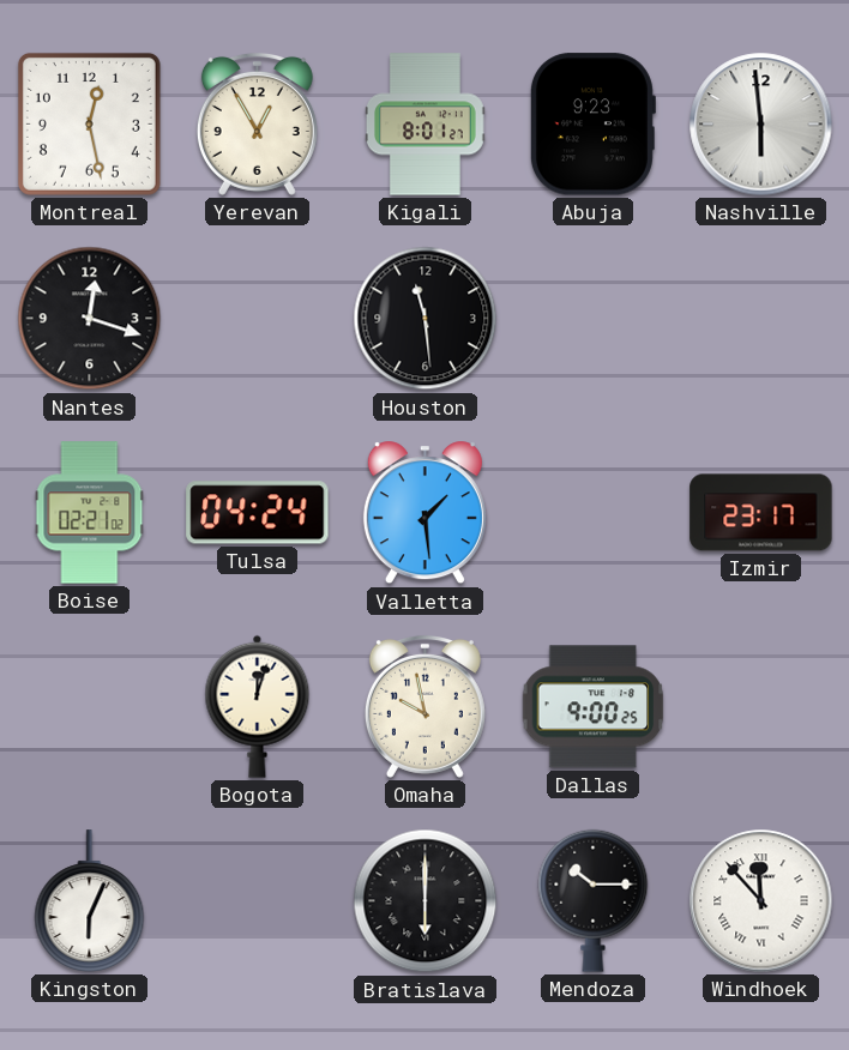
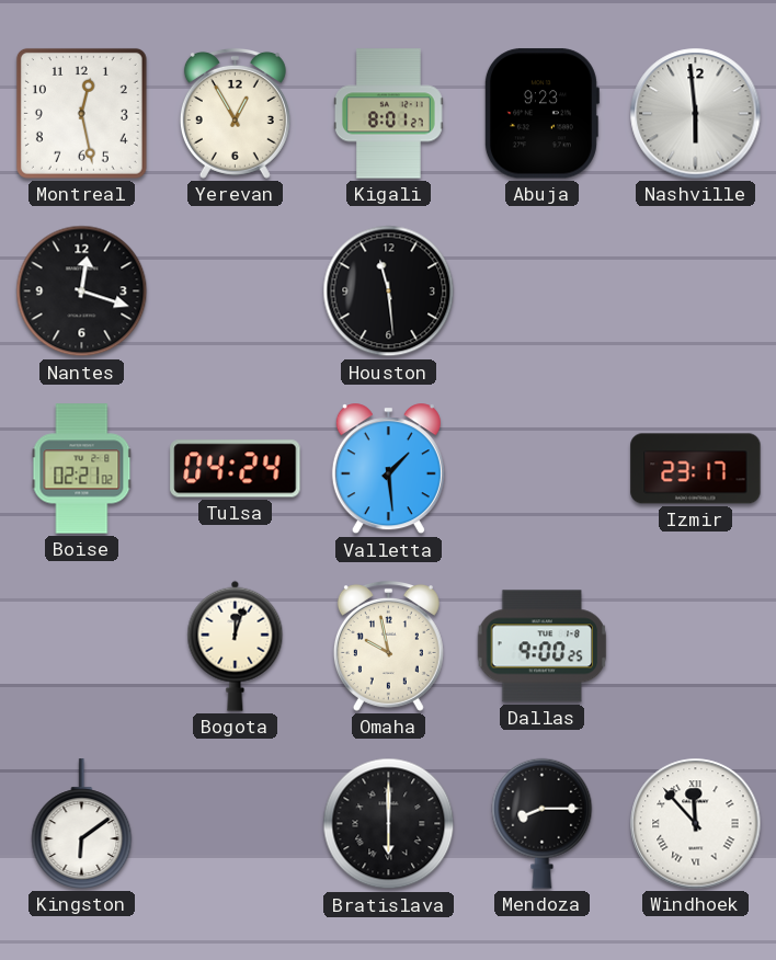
Kingston: 6:04 -> 6:09 (82, 824)
Mendoza: 10:15 -> 8:15 (543, 823)
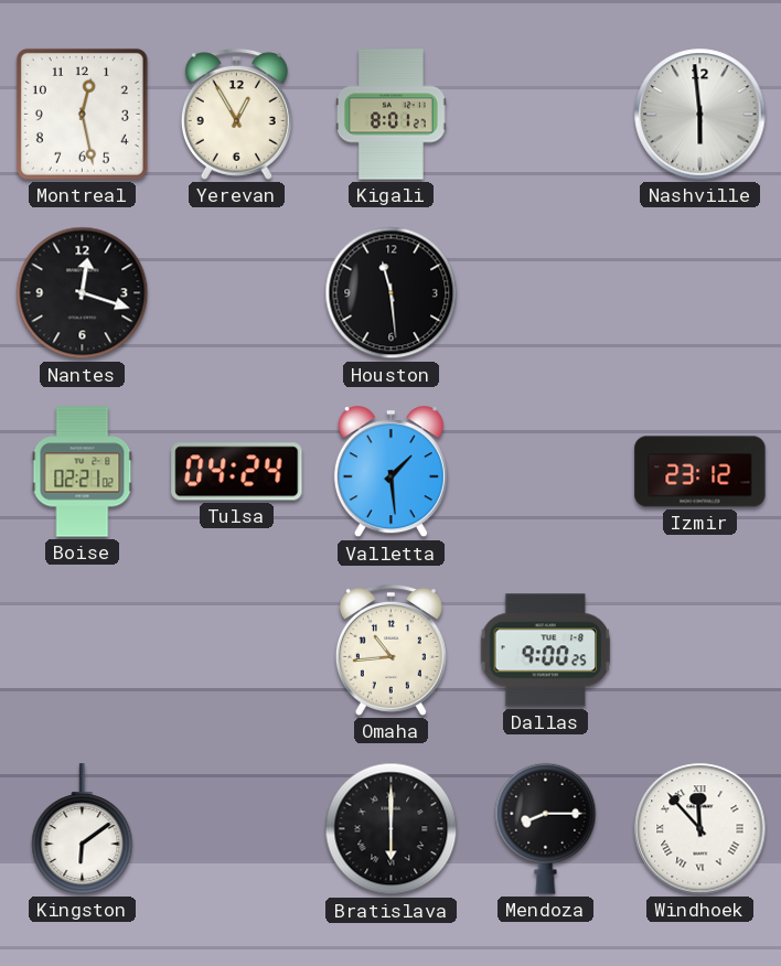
Abuja: 9:23 -> none (541, 114)
Izmir: 23:17 -> 23:12 (700, 472)
Bogota: 12:03 -> none (236, 645)
Omaha: 9:58 -> 10:44 (390, 650)
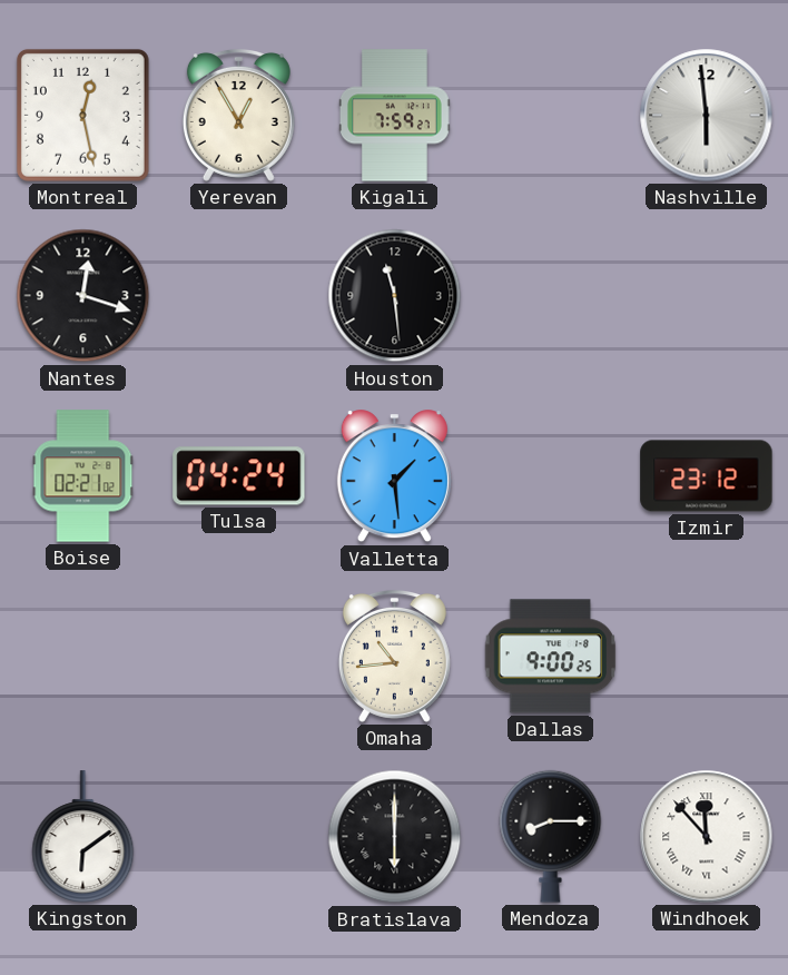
Kigali: 8:01 -> 7:59 (395, 116)
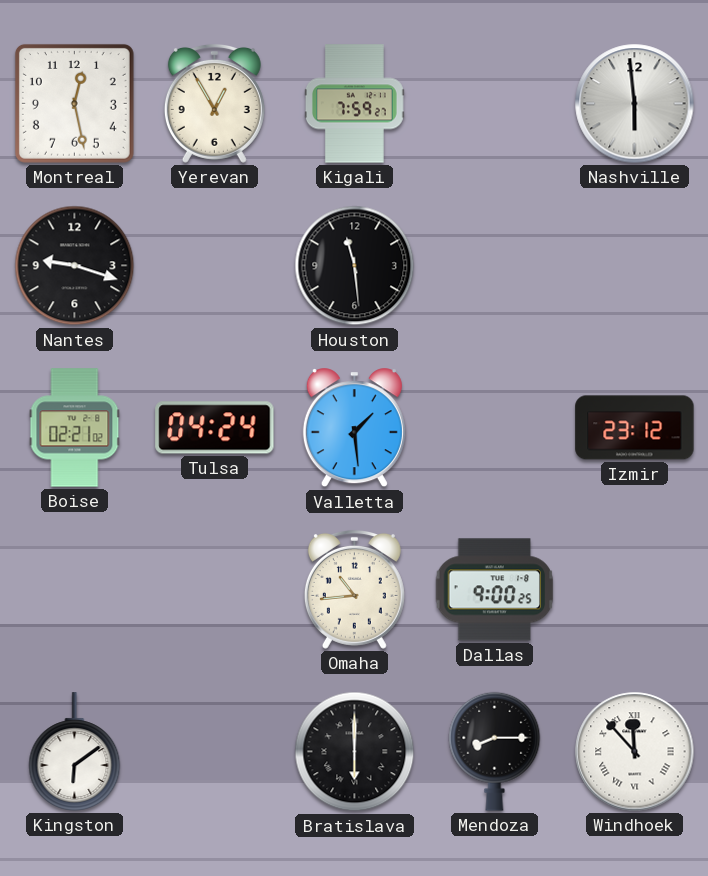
Nantes: 12:18 -> 9:18 (75, 266)
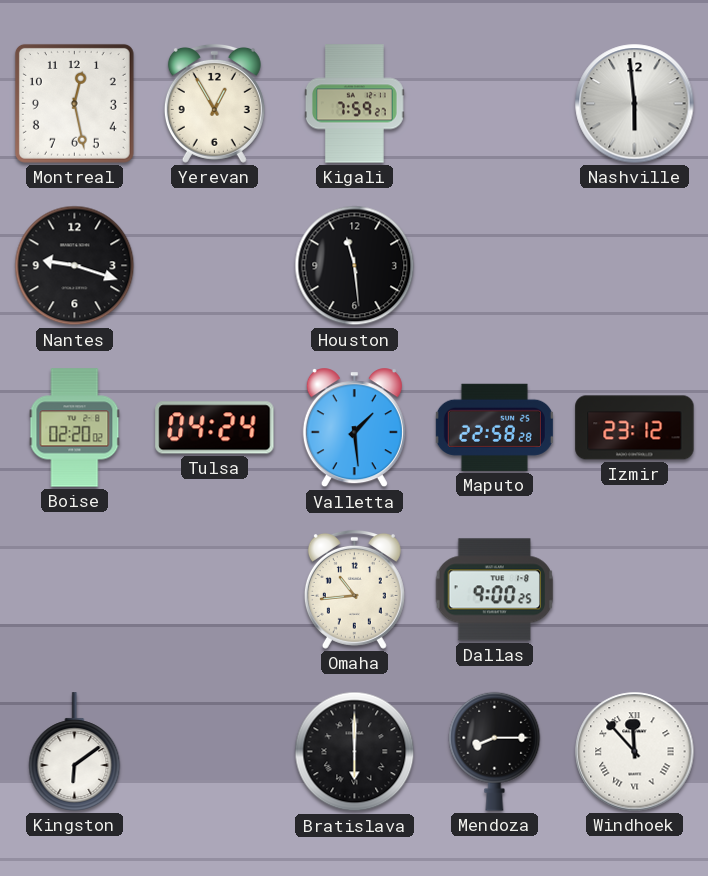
Boise: 02:21 -> 02:20 (75, 428)
Maputo: none -> 22:58 (494, 427)
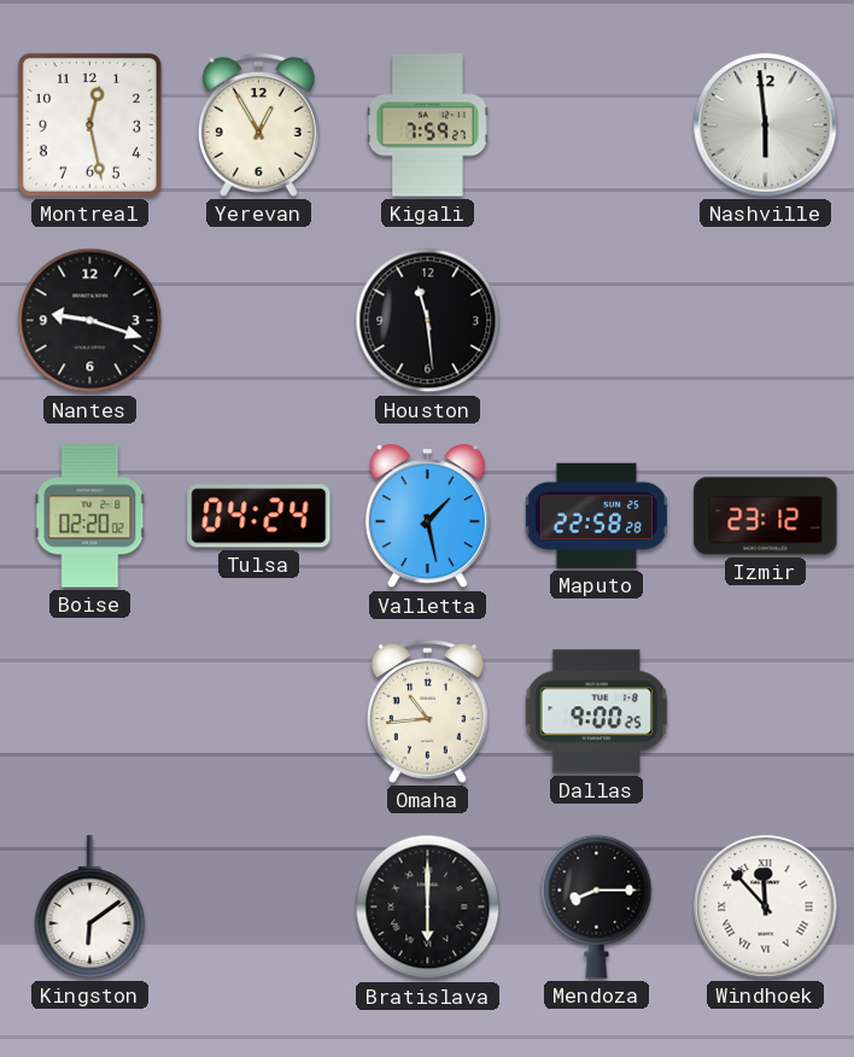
Valletta: 1:29 -> 1:28 (427, 516)
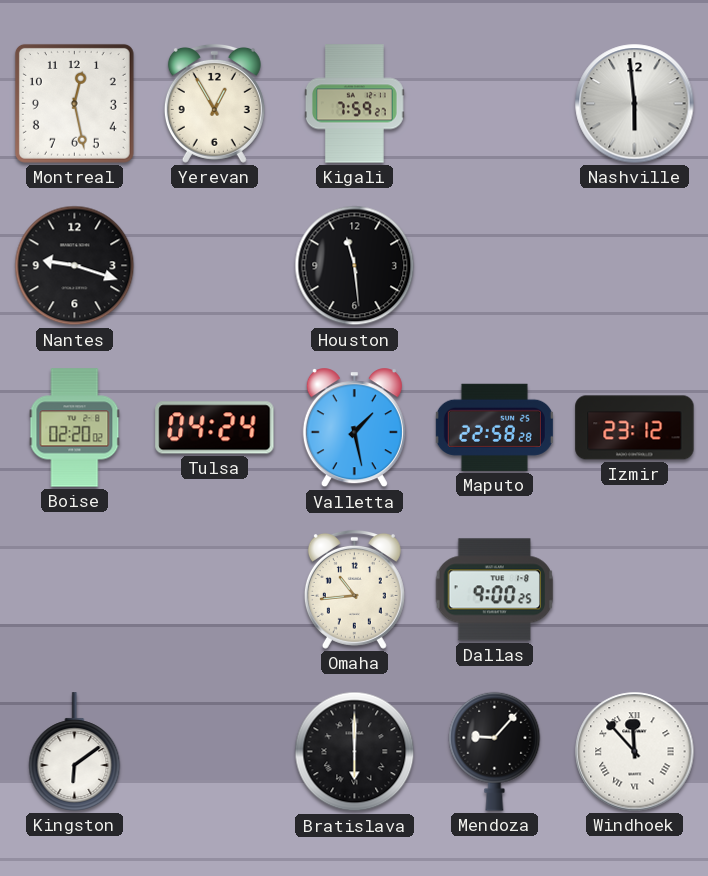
Mendoza: 8:15 -> 9:07 (495, 751)
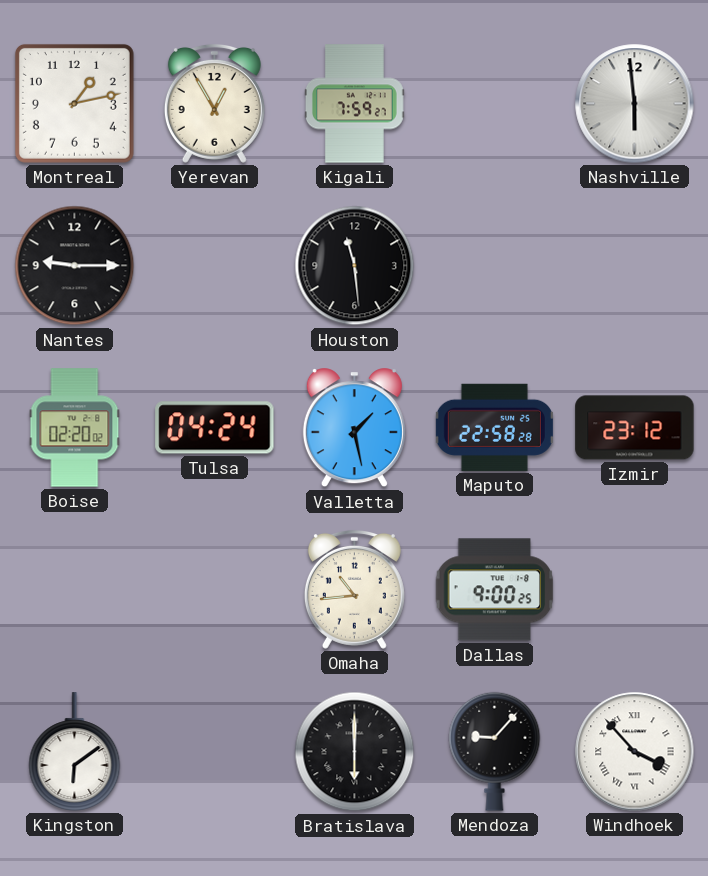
Montreal: 12:28 -> 1:13 (74, 103)
Nantes: 9:18 -> 9:15 (75, 266)
Windhoek: 11:53 -> 3:53 (635, 752)
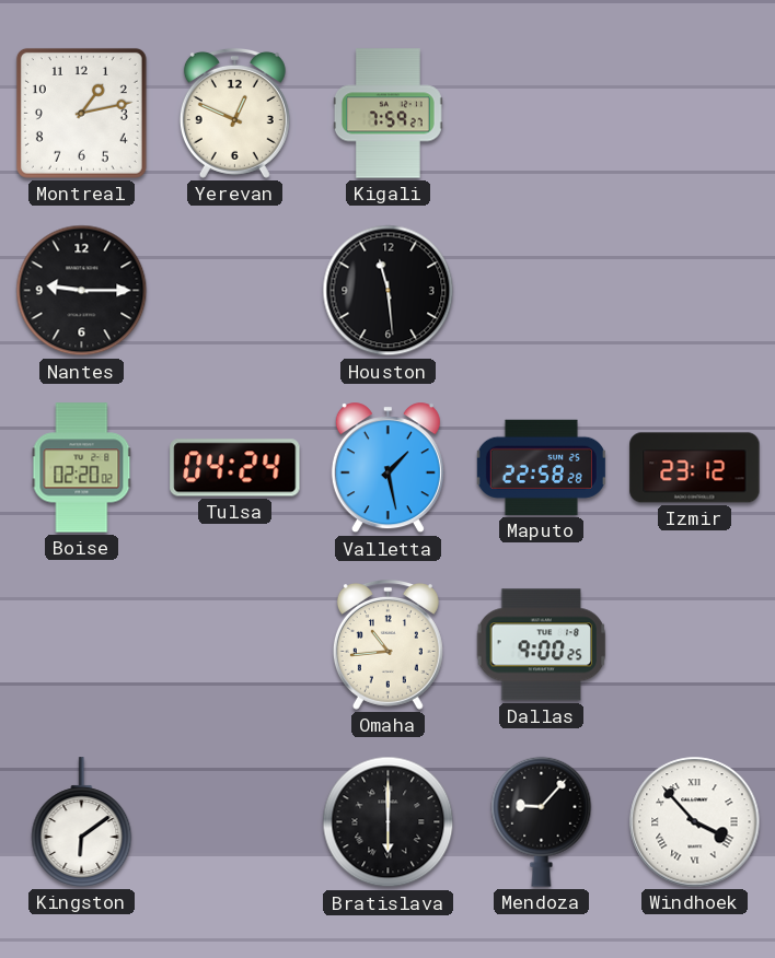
Yerevan: 12:55 -> 12:49 (234, 113)
Nashville: 5:59 -> none (635, 104)
